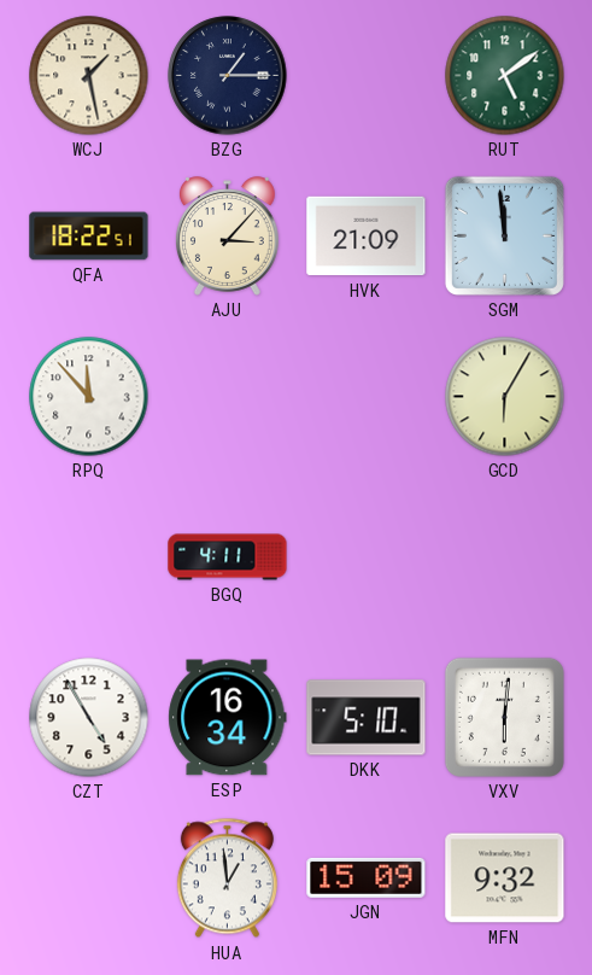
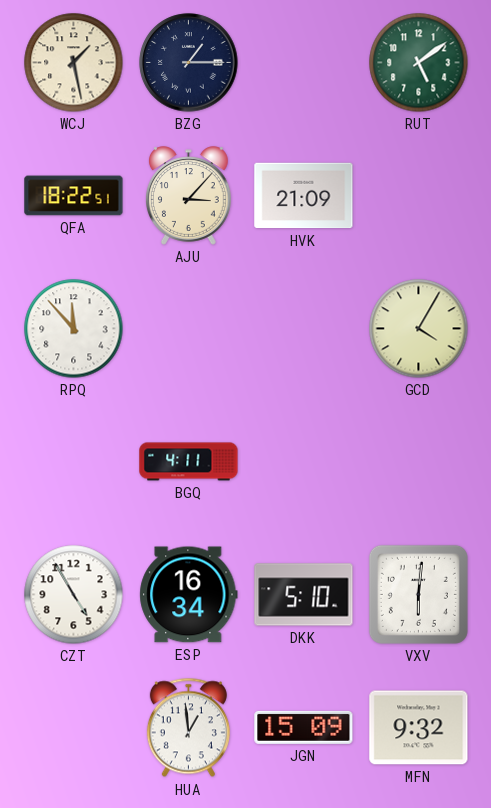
SGM: 11:59 -> none (504, 235)
GCD: 6:05 -> 4:05 (419, 329)
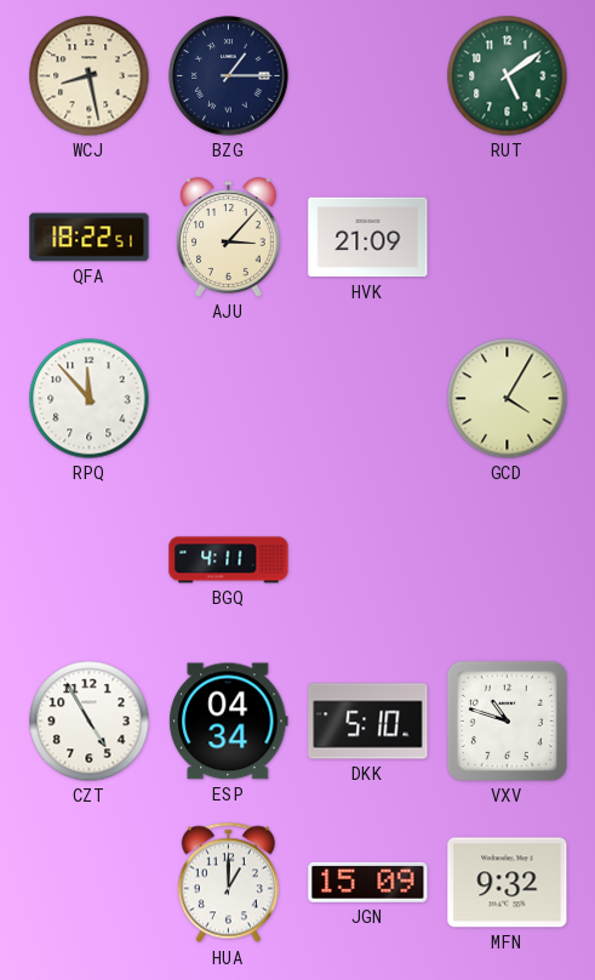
WCJ: 1:28 -> 8:28 (90, 76)
ESP: 16:34 -> 04:34 (229, 722)
VXV: 6:01 -> 10:48 (507, 720)
HUA: 12:59 -> 1:00 (228, 883)
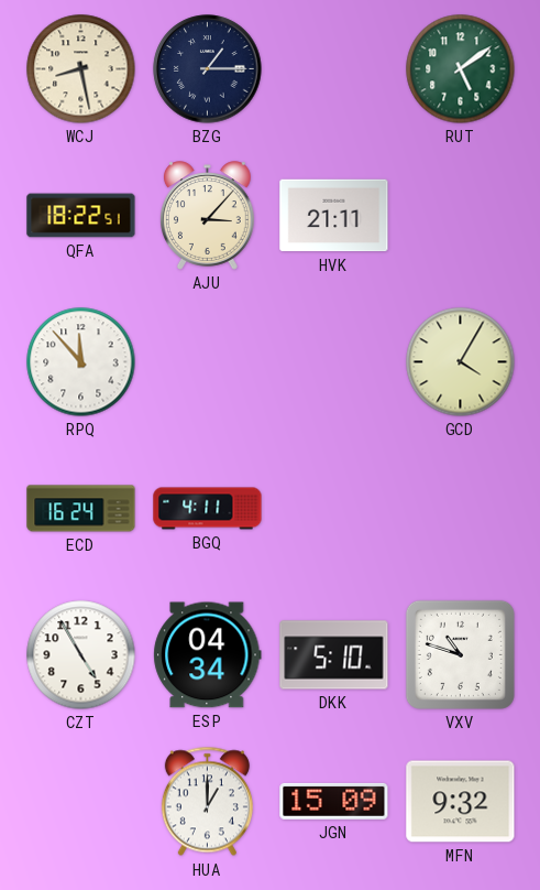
HVK: 21:09 -> 21:11 (334, 216)
ECD: none -> 16:24 (81, 509)
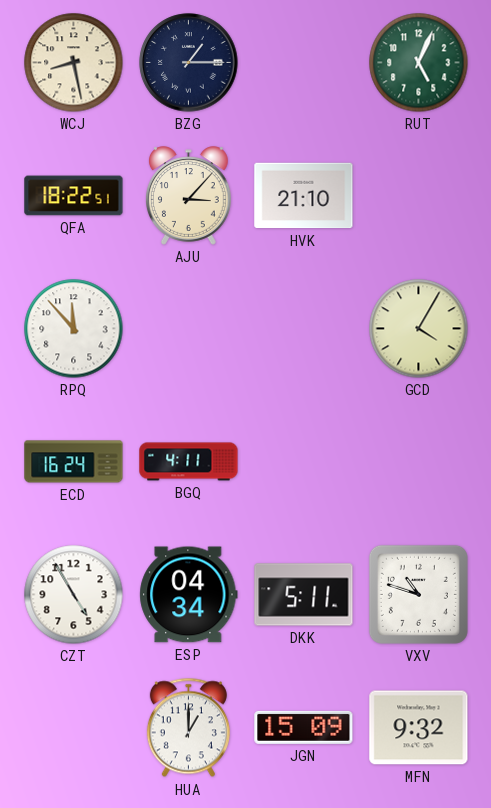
RUT: 5:09 -> 5:04 (419, 63)
HVK: 21:11 -> 21:10 (304, 196)
DKK: 5:10 -> 5:11 (304, 595)
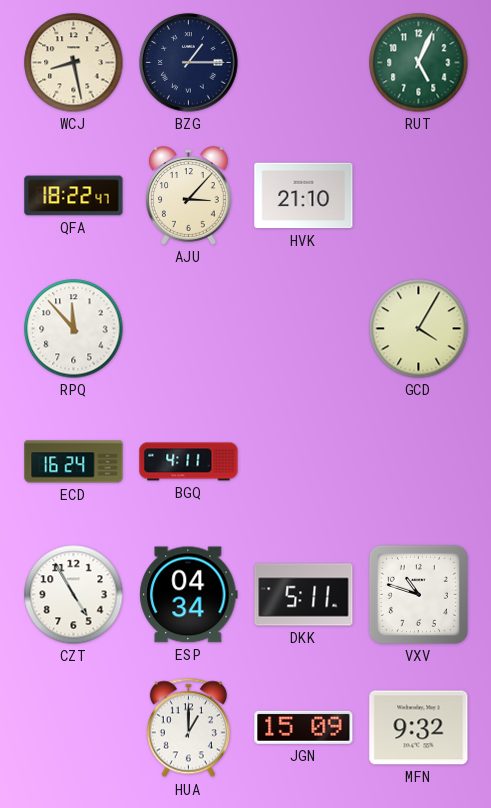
QFA: 18:22:51 -> 18:22:47 (74, 196)
